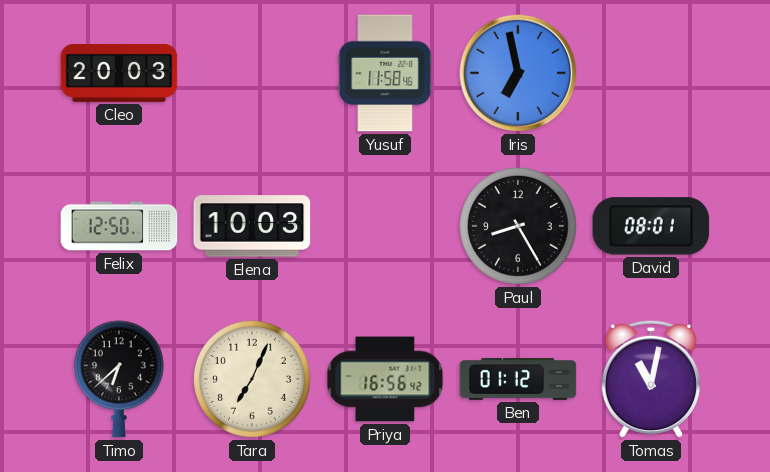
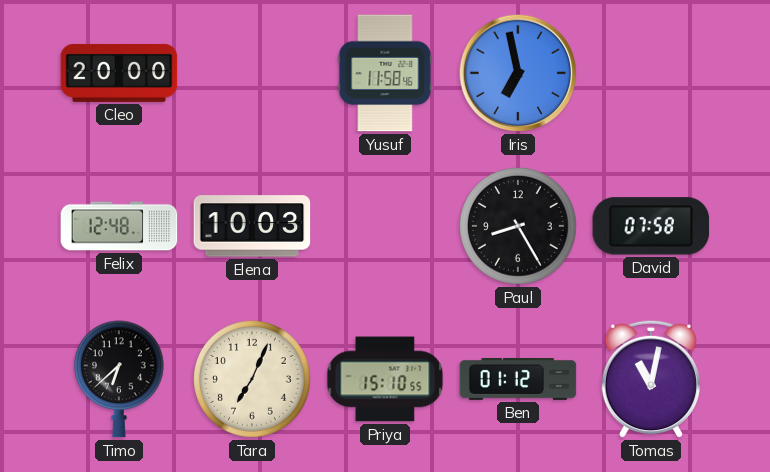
Cleo: 20:03 -> 20:00 (119, 73)
Felix: 12:50 -> 12:48 (119, 226)
David: 08:01 -> 07:58 (651, 226)
Priya: 16:56 -> 15:10 (385, 379)
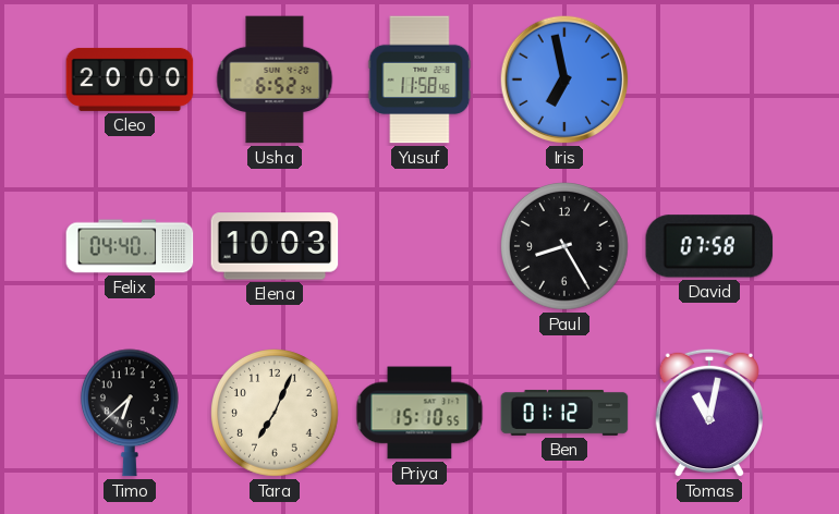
Usha: none -> 6:52 (275, 79)
Felix: 12:48 -> 04:40 (130, 246)
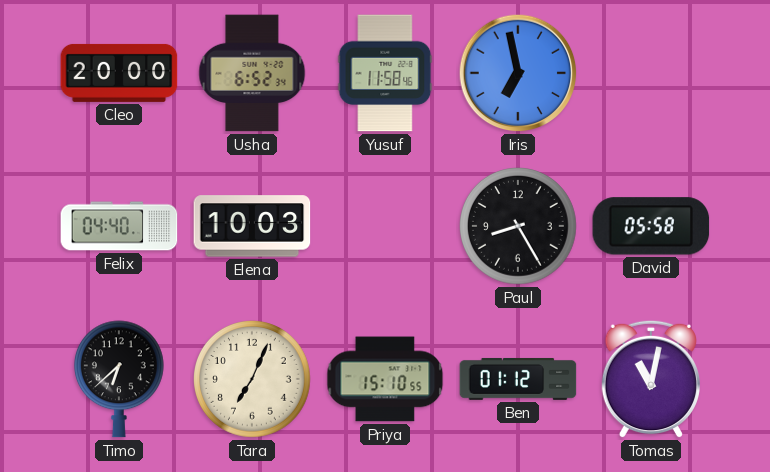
David: 07:58 -> 05:58 (651, 226)
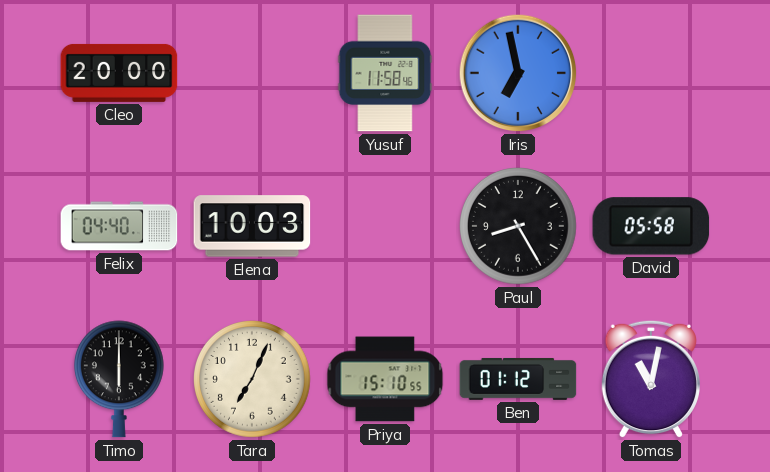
Usha: 6:52 -> none (252, 73)
Timo: 6:38 -> 6:00 (119, 379)
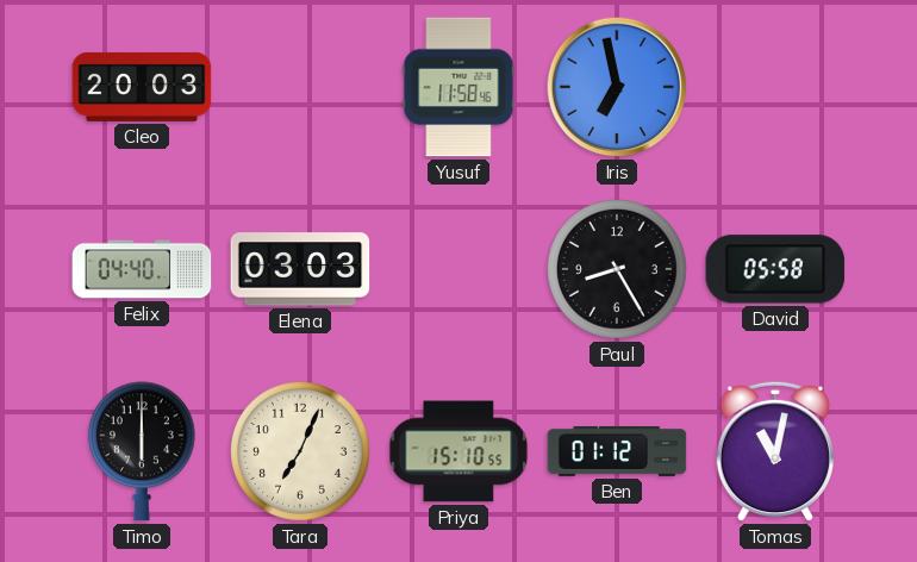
Cleo: 20:00 -> 20:03 (142, 87)
Elena: 10:03 -> 03:03 (300, 269)
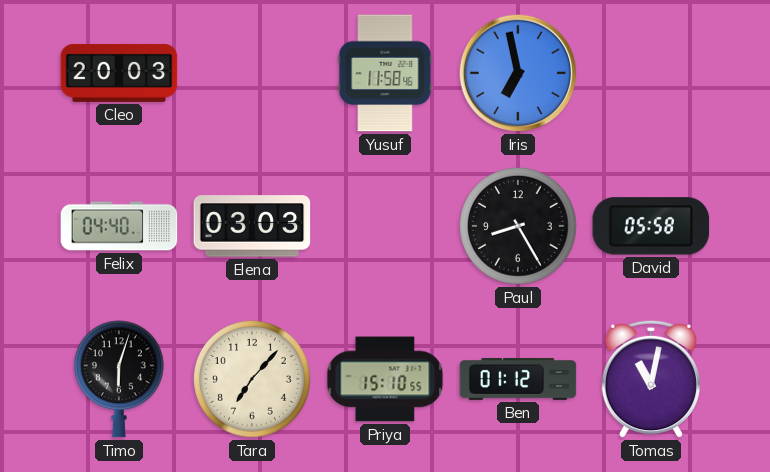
Timo: 6:00 -> 6:03 (119, 379)
Tara: 7:04 -> 7:07 (253, 380)
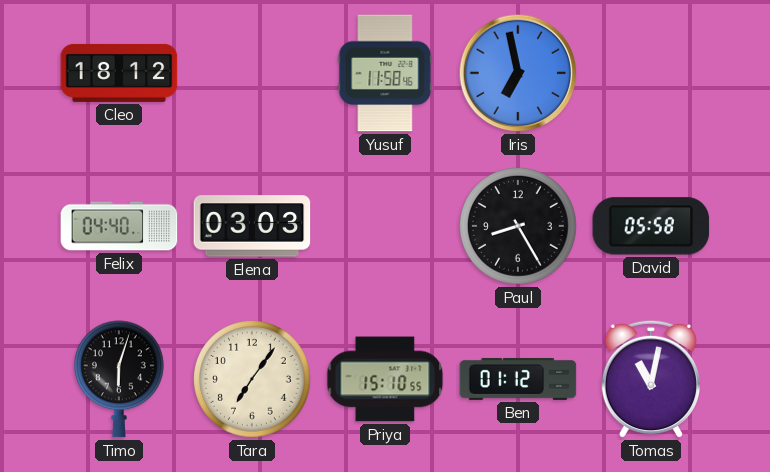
Cleo: 20:03 -> 18:12 (119, 73)
Tara: 7:07 -> 7:06 (253, 380)
